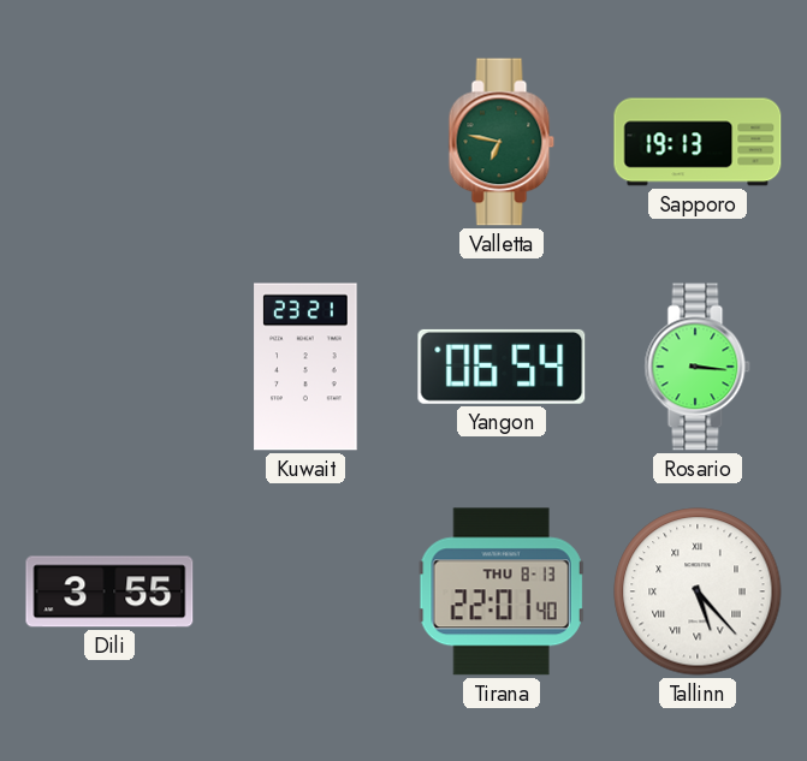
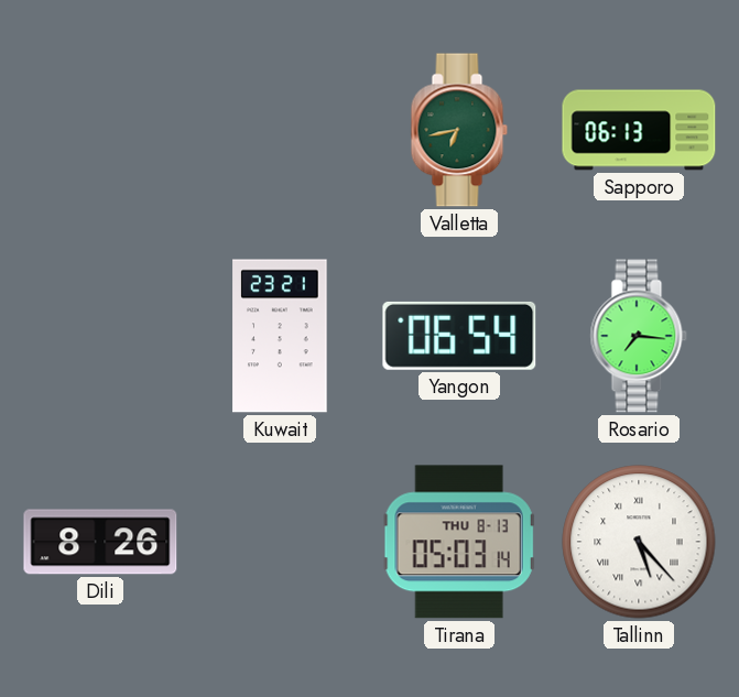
Valletta: 6:47 -> 6:43 (459, 130)
Sapporo: 19:13 -> 06:13 (639, 130)
Rosario: 3:16 -> 7:16 (639, 336)
Dili: 3:55 -> 8:26 (100, 542)
Tirana: 22:01 -> 05:03 (459, 542)
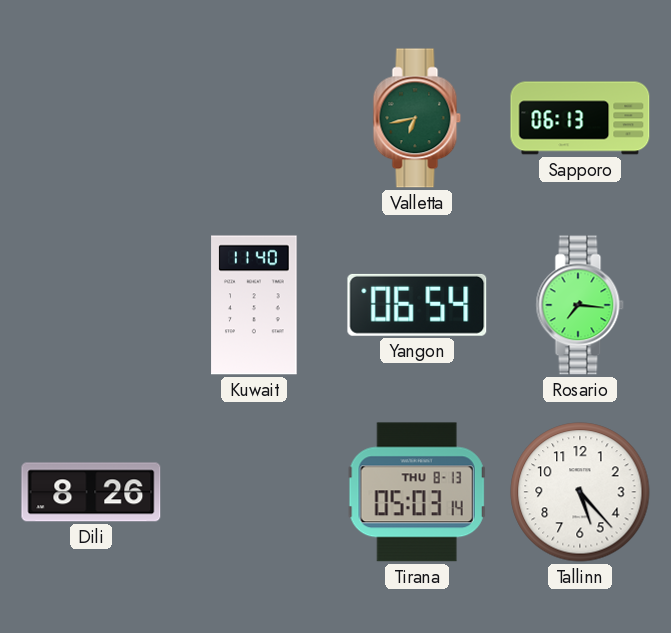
Kuwait: 23:21 -> 11:40 (254, 305)
Tallinn numerals: Roman -> Arabic (580, 492)
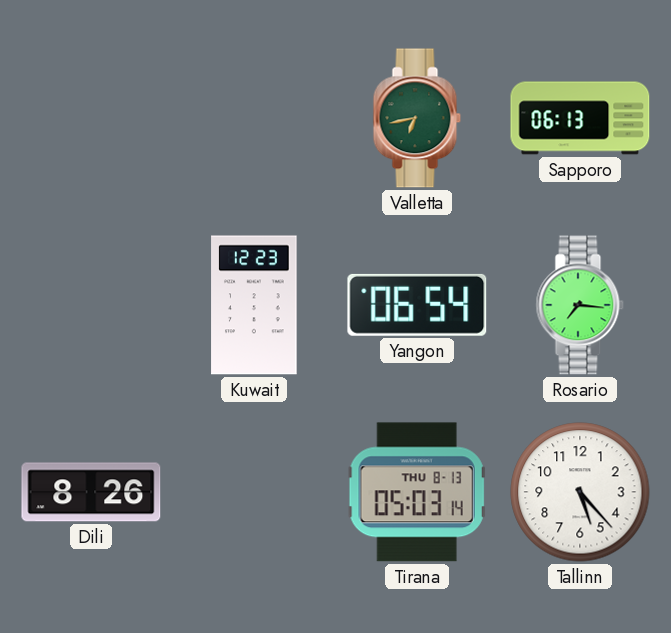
Kuwait: 11:40 -> 12:23 (254, 305)
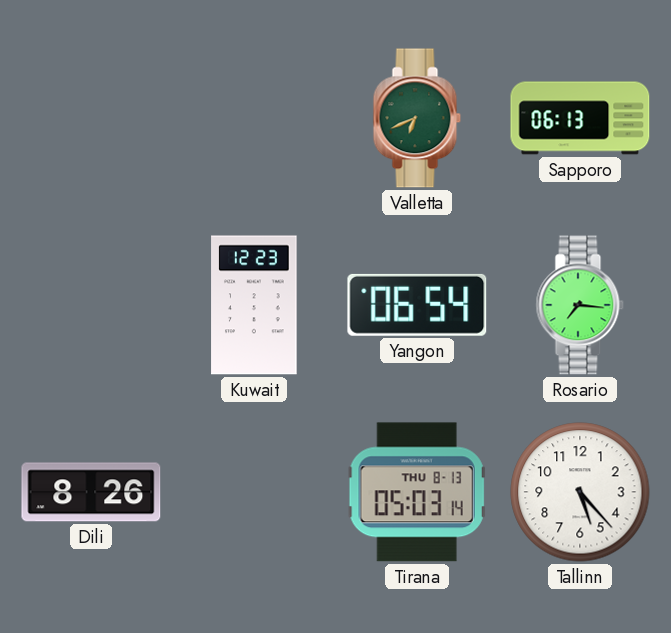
Valletta: 6:43 -> 6:41 (417, 118)
